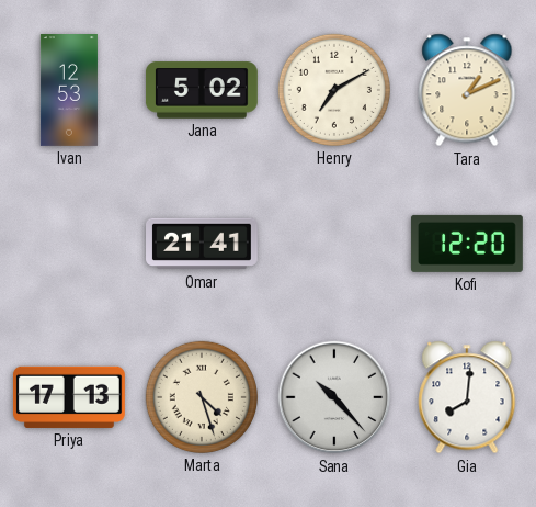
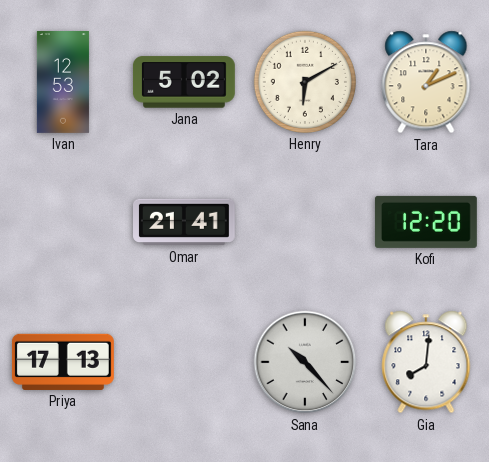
Henry: 7:10 -> 6:10 (305, 82)
Marta: 4:27 -> none (202, 397)
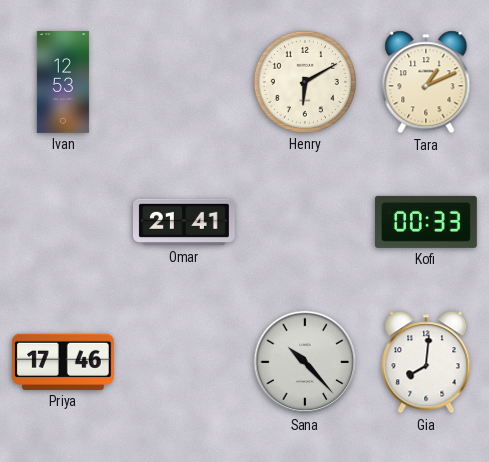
Jana: 5:02 -> none (184, 82)
Kofi: 12:20 -> 00:33 (426, 222)
Priya: 17:13 -> 17:46 (63, 362)
